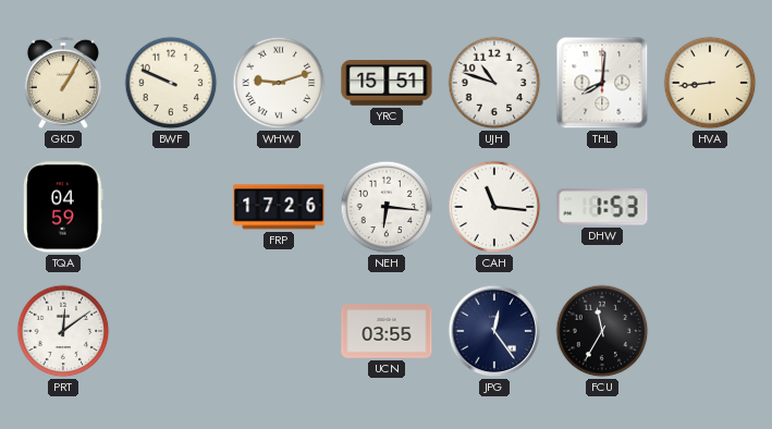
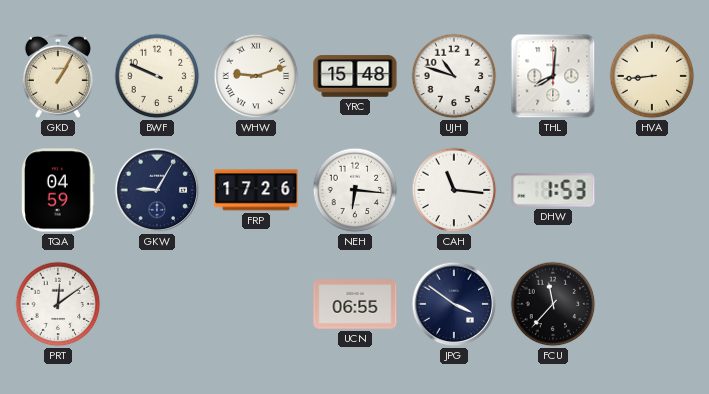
YRC: 15:51 -> 15:48 (355, 76)
GKW: none -> 9:05 (157, 190)
UCN: 03:55 -> 06:55 (355, 304)
JPG: 12:24 -> 3:51 (454, 304)
FCU: 11:35 -> 11:37 (553, 304)
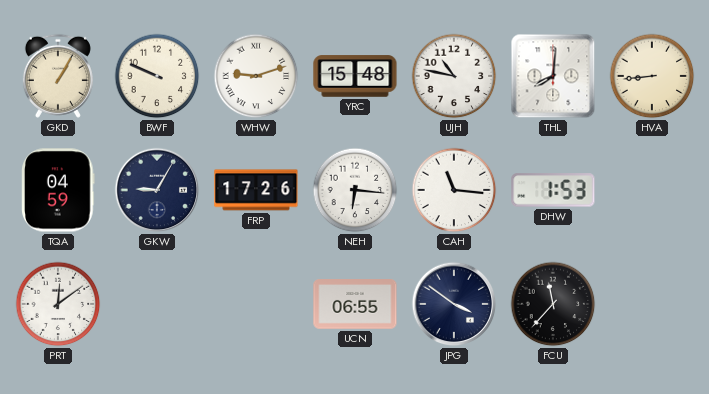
UJH: 10:48 -> 10:47 (454, 76)
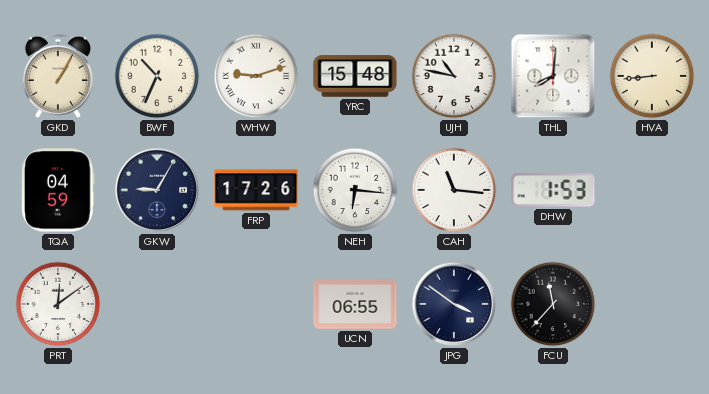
BWF: 9:49 -> 10:34 (157, 76)
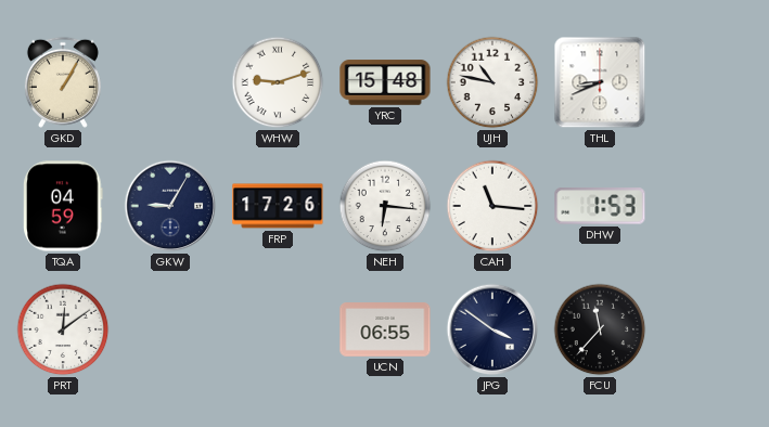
BWF: 10:34 -> none (157, 76)
THL: 8:01 -> 8:41 (600, 82)
HVA: 8:44 -> none (652, 76)
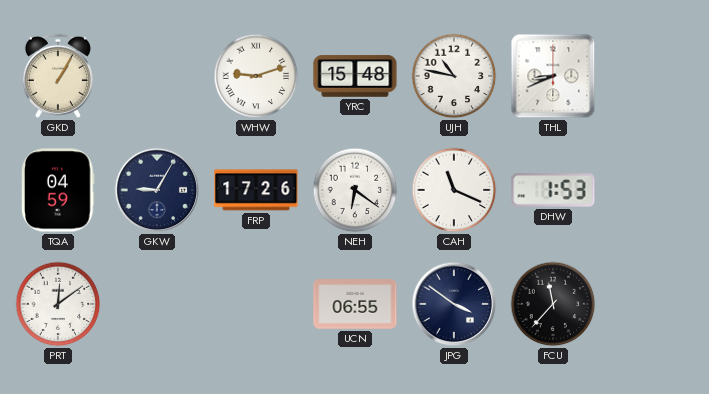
NEH: 6:16 -> 6:21 (355, 190)
CAH: 11:16 -> 11:19 (454, 190)
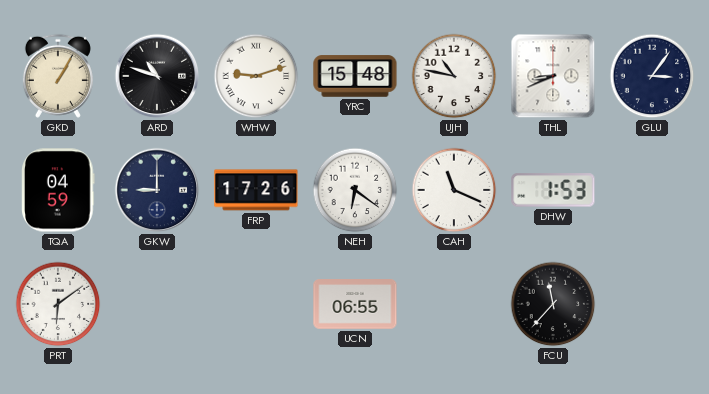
ARD: none -> 10:48 (157, 76)
GLU: none -> 3:06 (652, 76)
GKW: 9:05 -> 9:00 (157, 190)
PRT: 12:09 -> 6:09 (58, 304)
JPG: 3:51 -> none (454, 304)
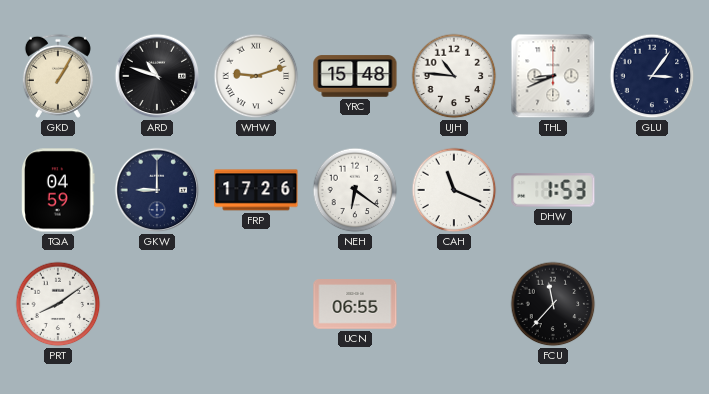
UJH: 10:47 -> 10:46 (454, 76)
PRT: 6:09 -> 8:09 (58, 304)
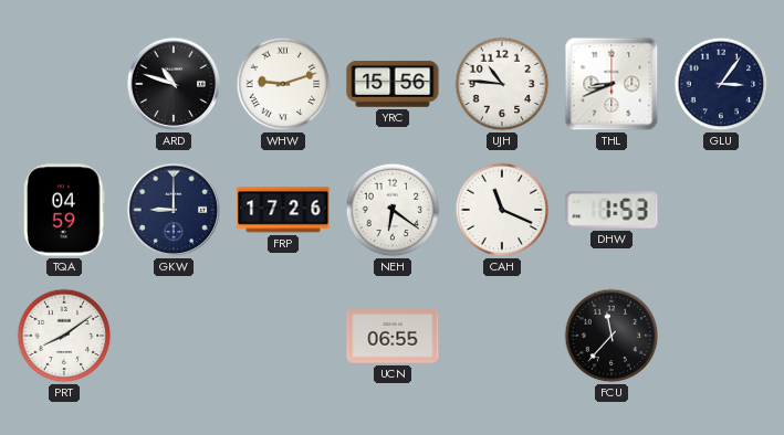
GKD: 1:05 -> none (58, 76)
YRC: 15:48 -> 15:56 (393, 84)
